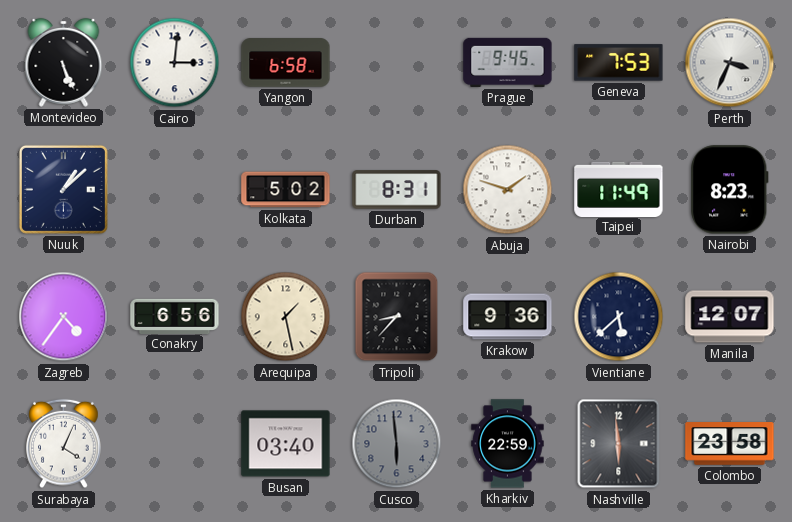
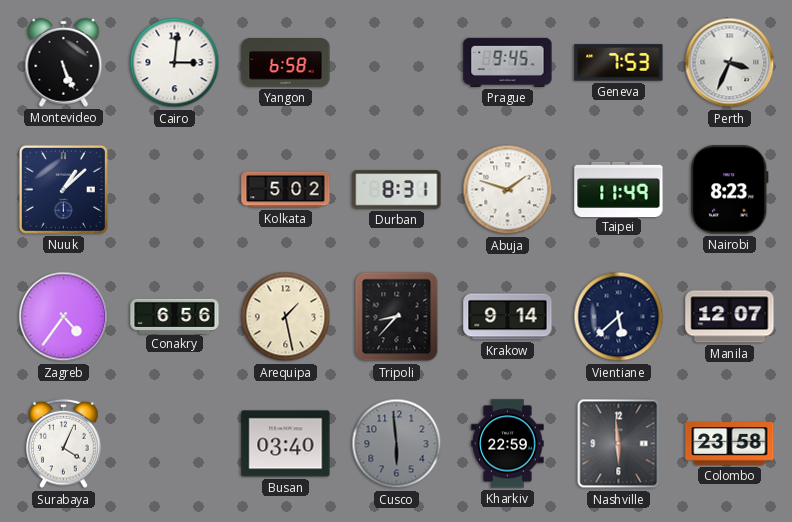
Krakow: 9:36 -> 9:14 (508, 317)
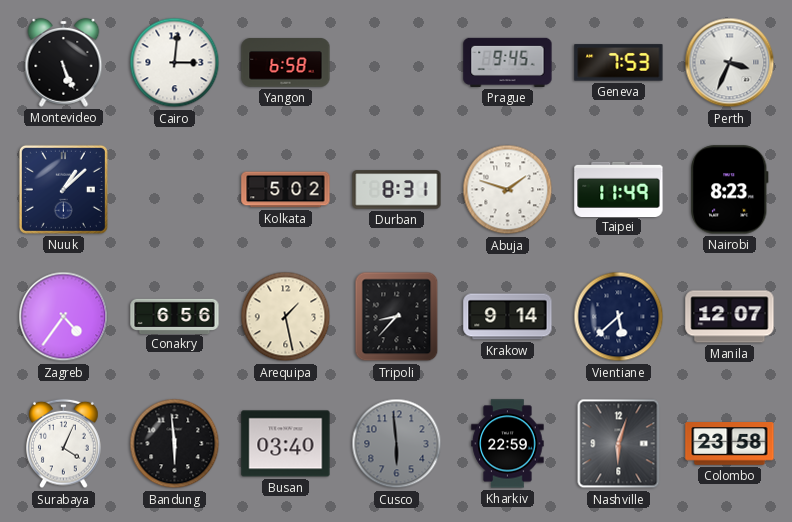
Bandung: none -> 5:59 (175, 444)
Nashville: 5:59 -> 6:03 (619, 444)
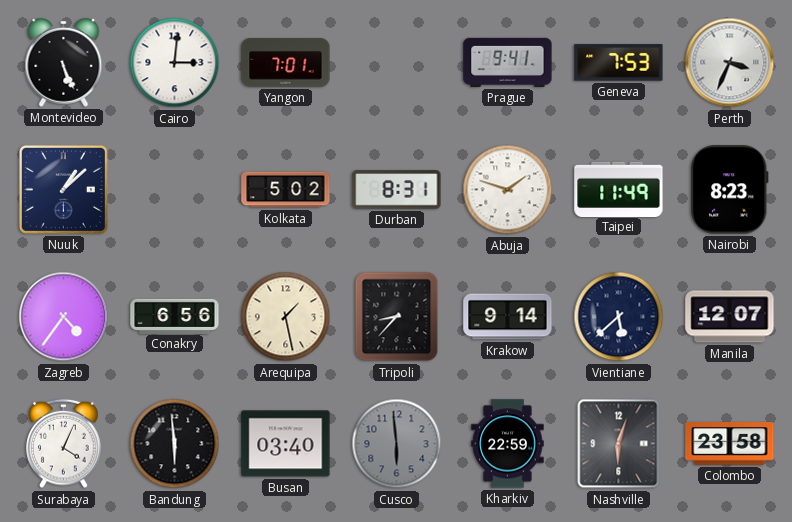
Yangon: 6:58 -> 7:01 (286, 63)
Prague: 9:45 -> 9:41 (508, 62)
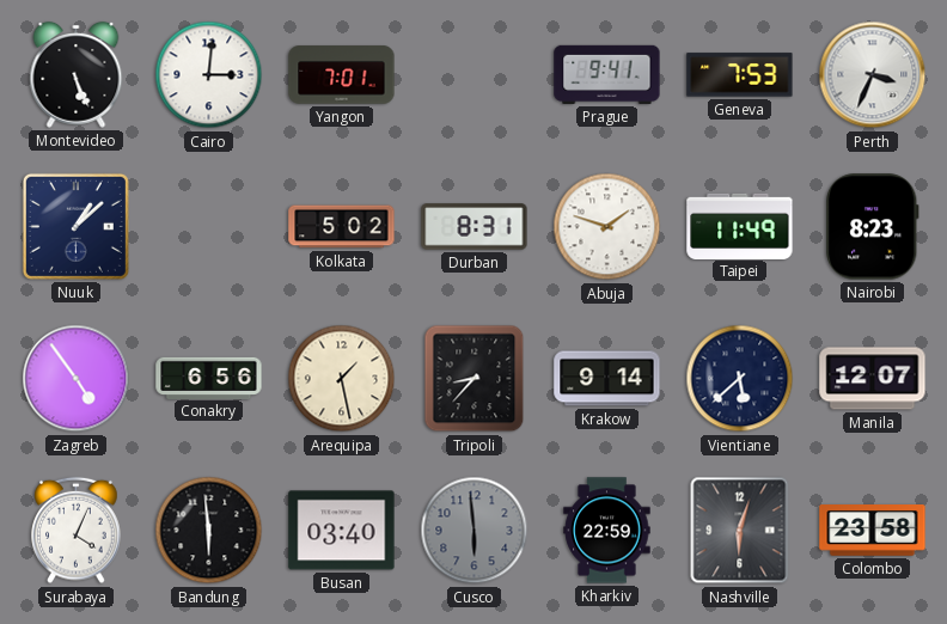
Zagreb: 4:36 -> 4:54 (77, 379)
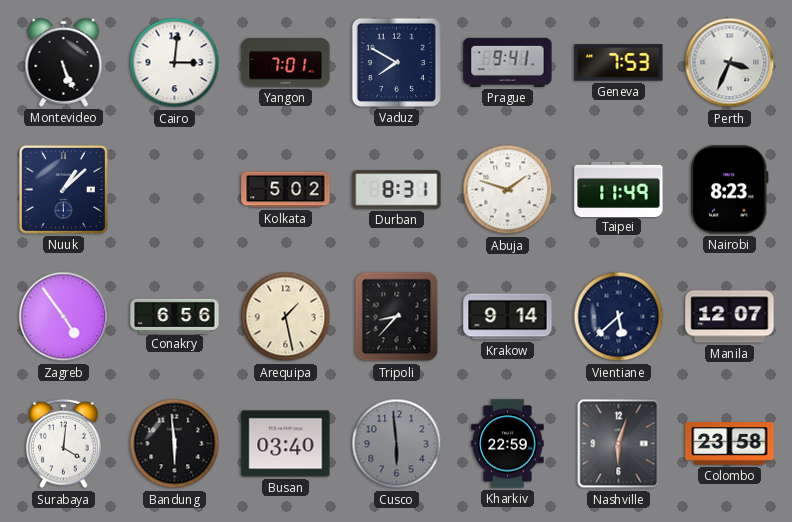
Vaduz: none -> 7:50 (396, 62)
Surabaya: 4:04 -> 4:01 (64, 444)
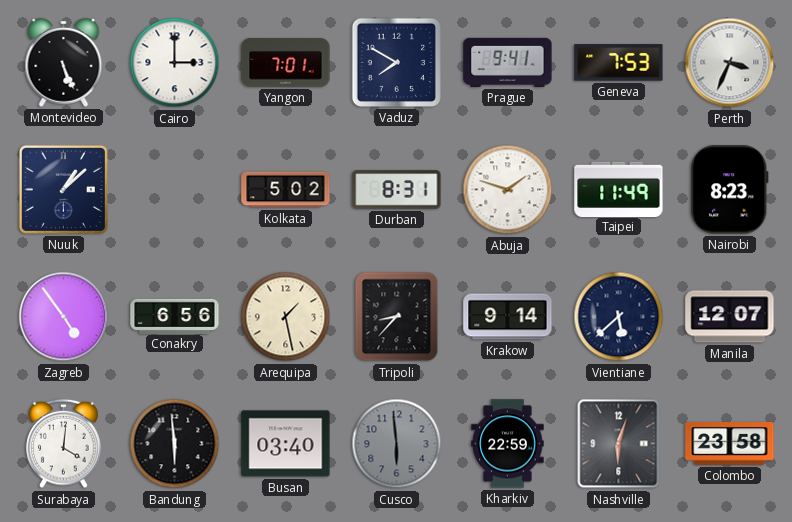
Cairo: 3:01 -> 3:00 (175, 63)
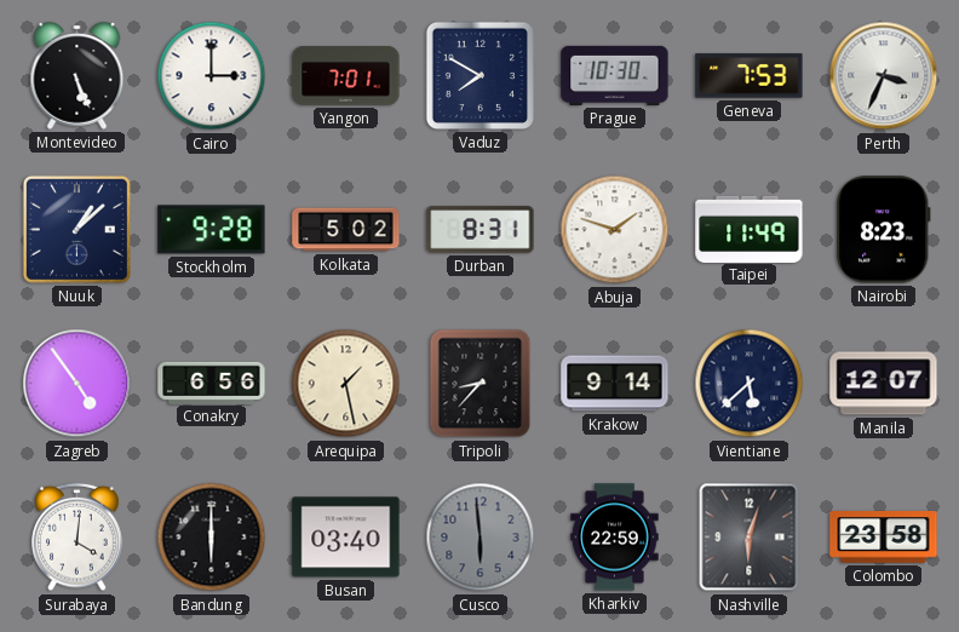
Prague: 9:41 -> 10:30 (615, 75)
Stockholm: none -> 9:28 (212, 230)
Bandung: 5:59 -> 6:00 (212, 538)
